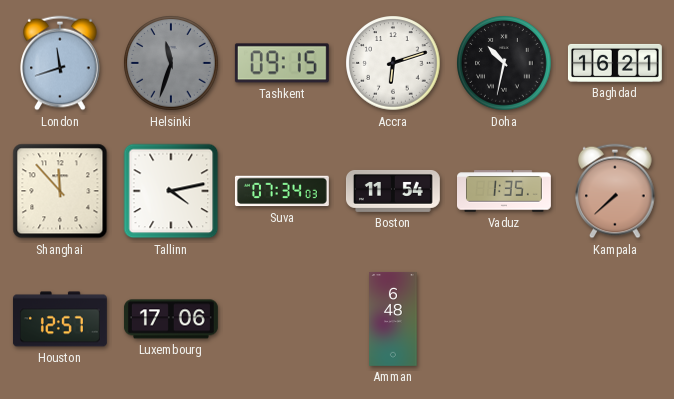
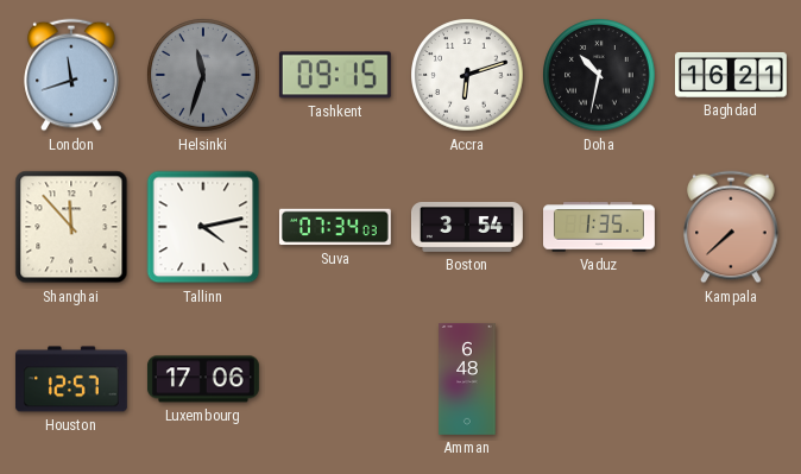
Boston: 11:54 -> 3:54 (467, 227)
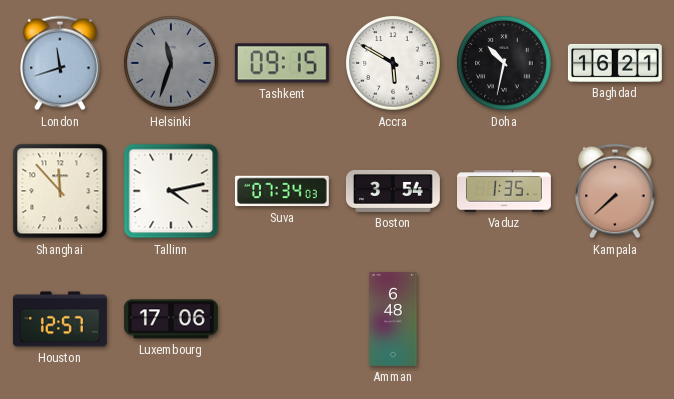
Accra: 6:12 -> 5:50 (393, 63)
